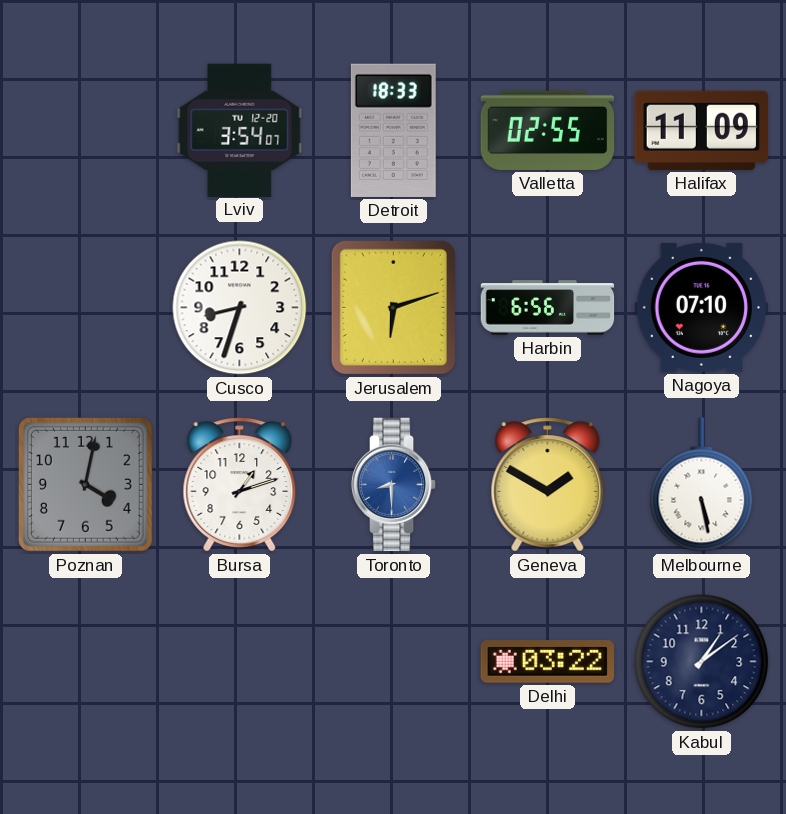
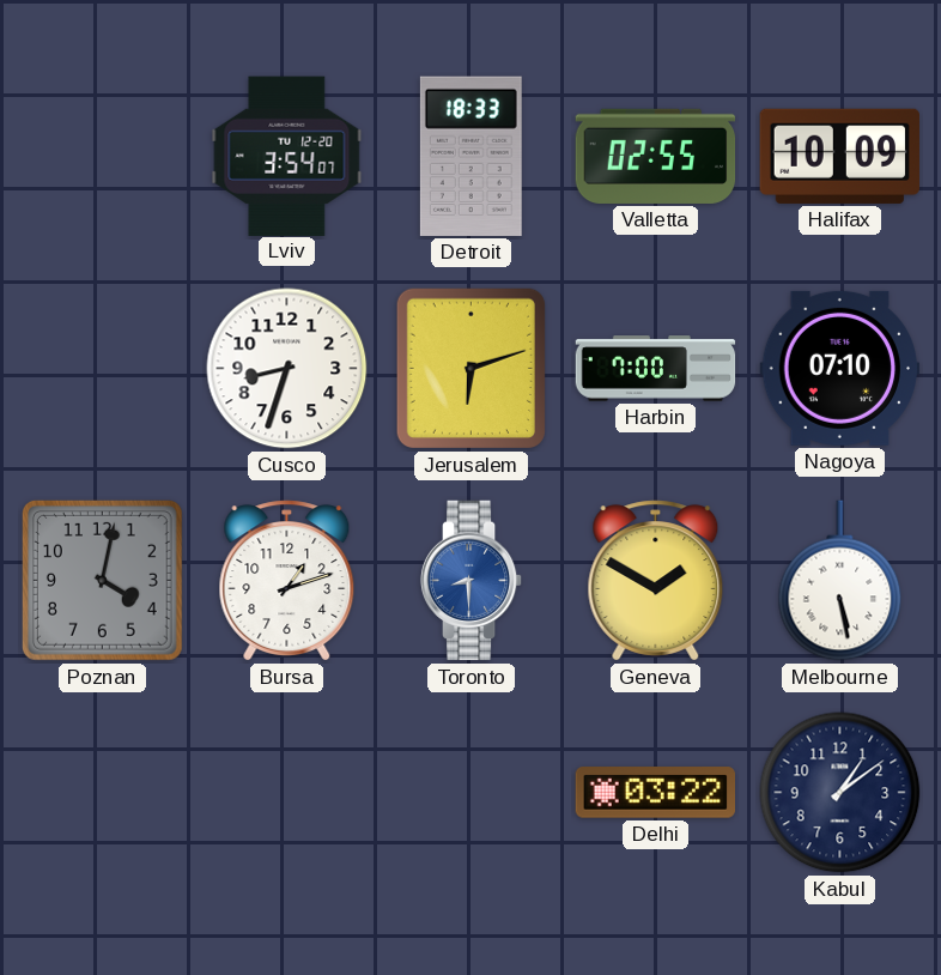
Halifax: 11:09 -> 10:09 (839, 156)
Harbin: 6:56 -> 7:00 (656, 369)
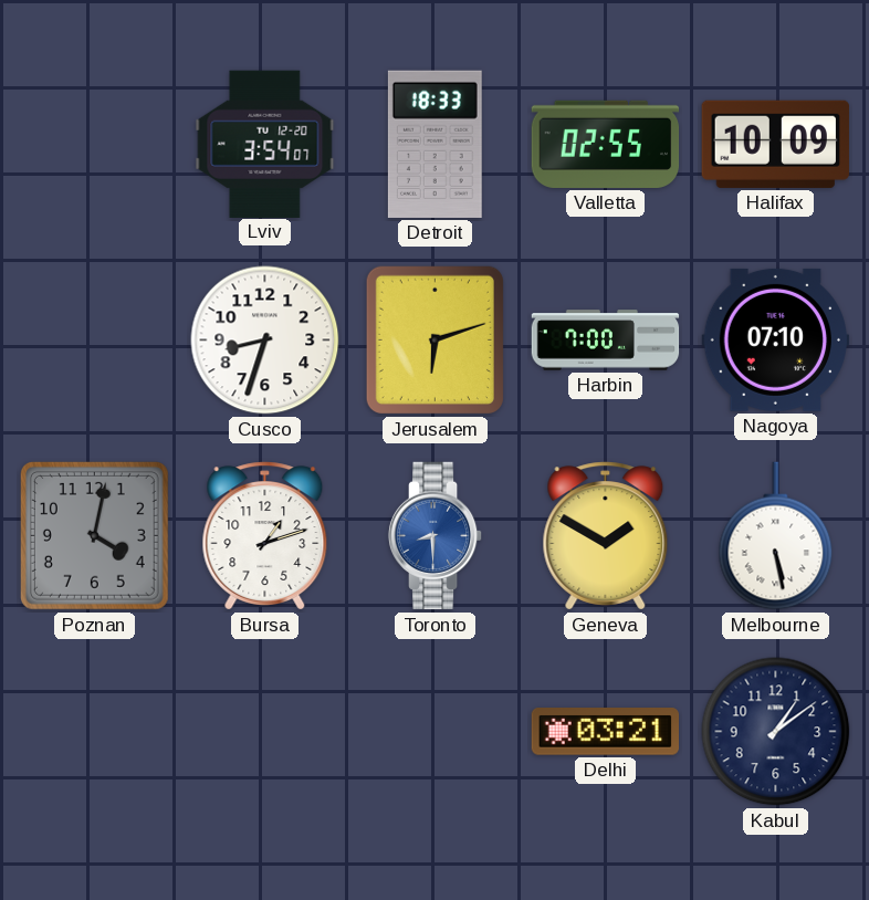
Delhi: 03:22 -> 03:21 (605, 732)
